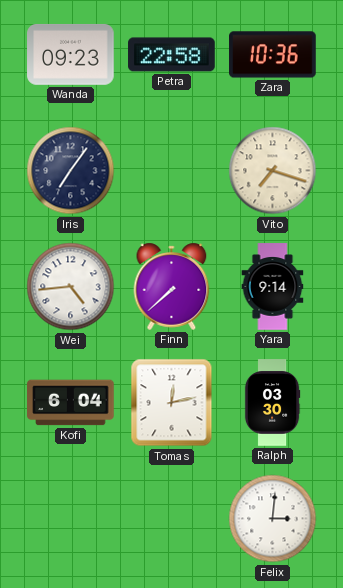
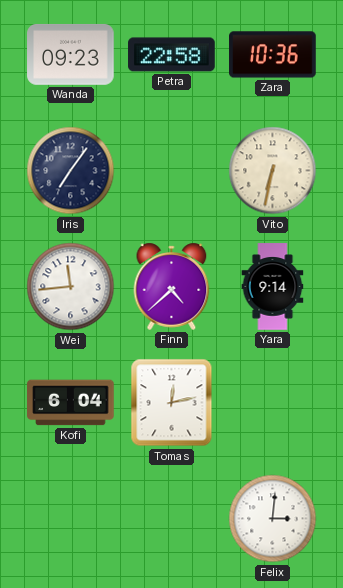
Vito: 7:18 -> 6:32 (273, 171)
Wei: 4:44 -> 11:44 (71, 287)
Finn: 7:38 -> 4:38 (172, 286)
Ralph: 03:30 -> none (272, 403)
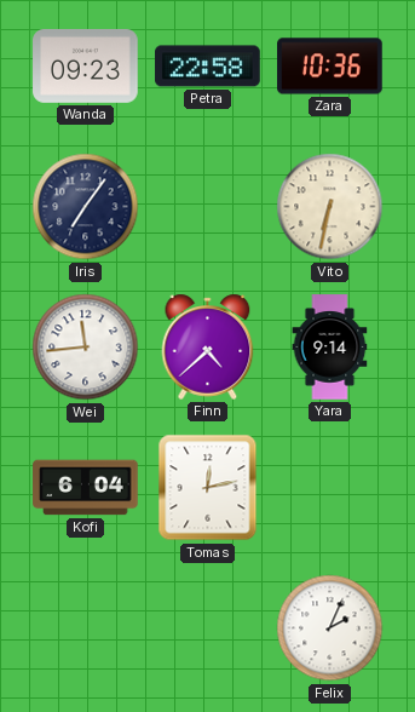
Felix: 3:01 -> 2:04 (330, 628)
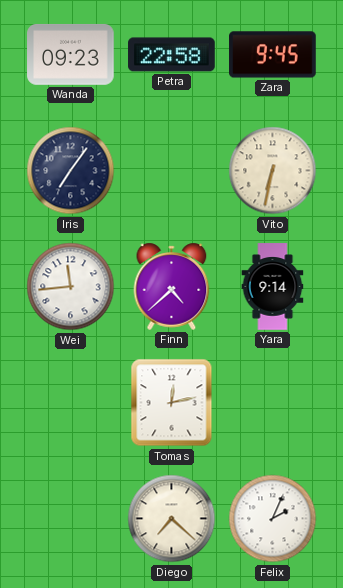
Zara: 10:36 -> 9:45 (273, 55)
Kofi: 6:04 -> none (86, 488)
Diego: none -> 7:22 (172, 519)
